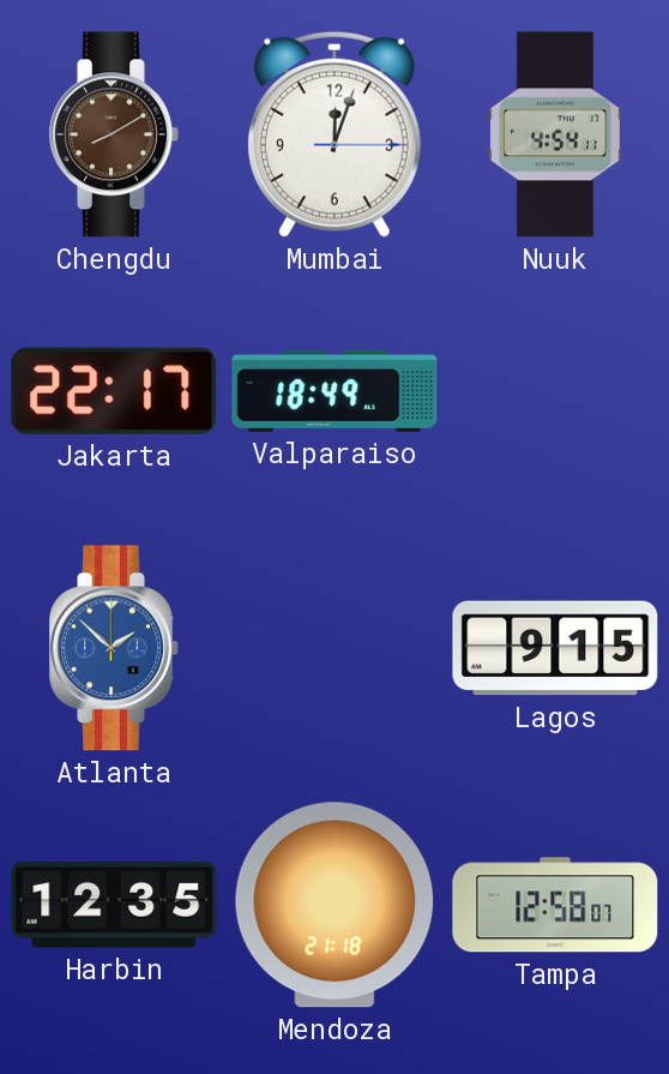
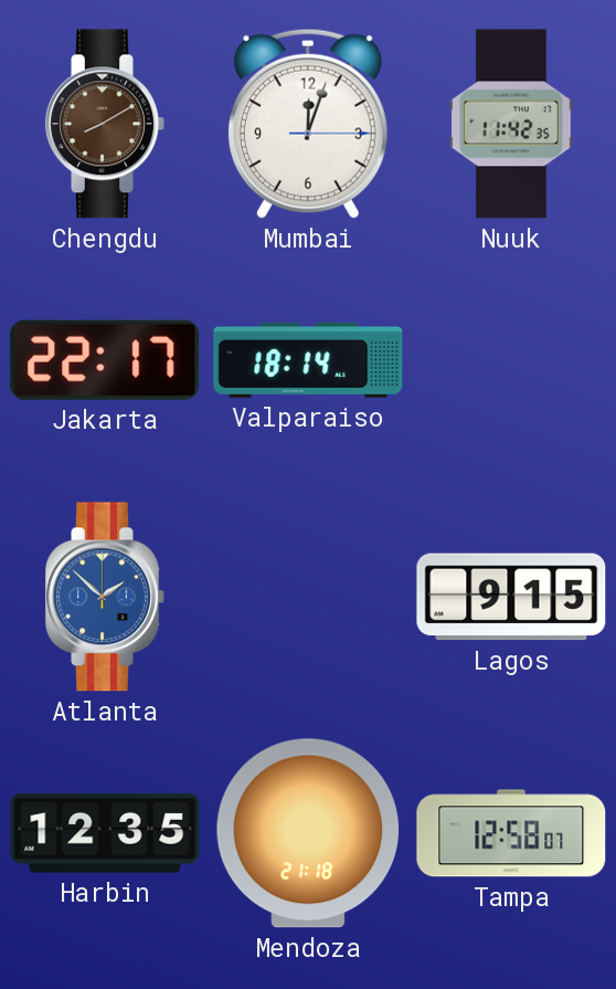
Nuuk: 4:54 -> 11:42 (511, 124)
Valparaiso: 18:49 -> 18:14 (308, 360)
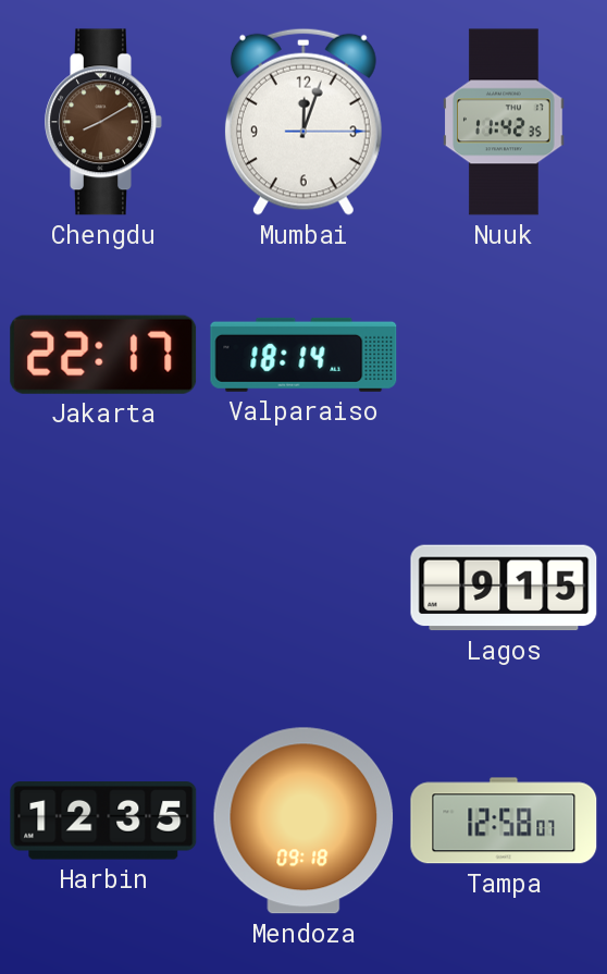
Atlanta: 1:52 -> none (105, 597)
Mendoza: 21:18 -> 09:18 (303, 821)
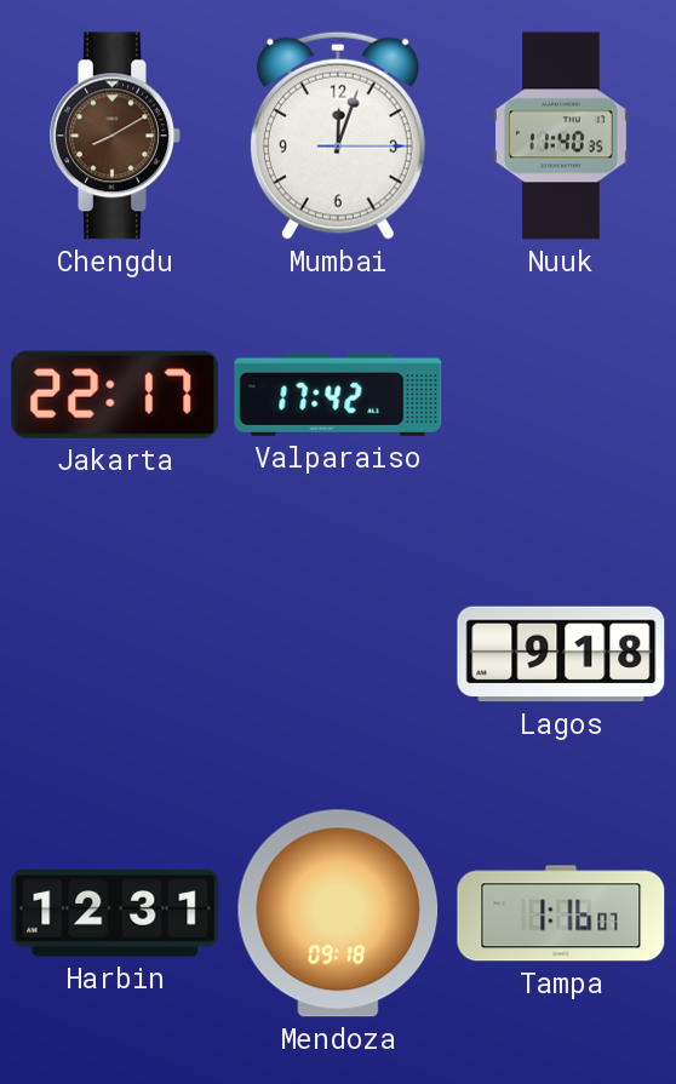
Nuuk: 11:42 -> 11:40 (561, 136)
Valparaiso: 18:14 -> 17:42 (338, 395)
Lagos: 9:15 -> 9:18 (561, 654)
Harbin: 12:35 -> 12:31 (115, 913)
Tampa: 12:58 -> 1:16 (561, 913)
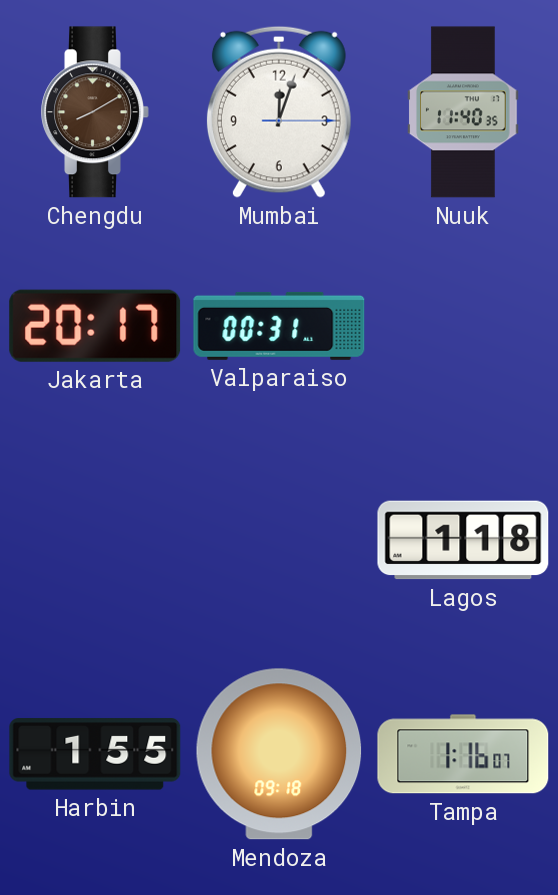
Jakarta: 22:17 -> 20:17 (95, 326)
Valparaiso: 17:42 -> 00:31 (279, 326)
Lagos: 9:18 -> 1:18 (463, 540)
Harbin: 12:31 -> 1:55 (95, 754)
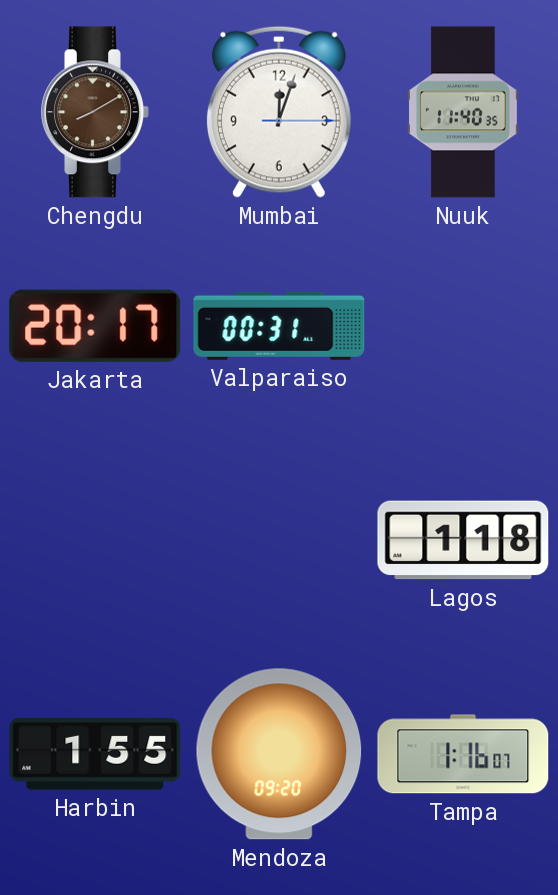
Mendoza: 09:18 -> 09:20 (279, 754)
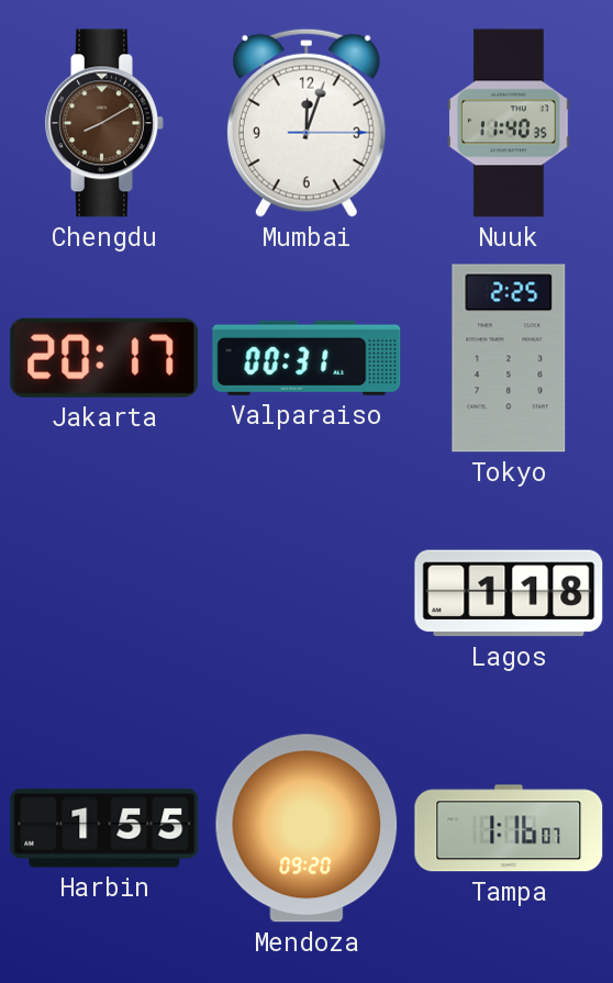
Tokyo: none -> 2:25 (509, 358)
